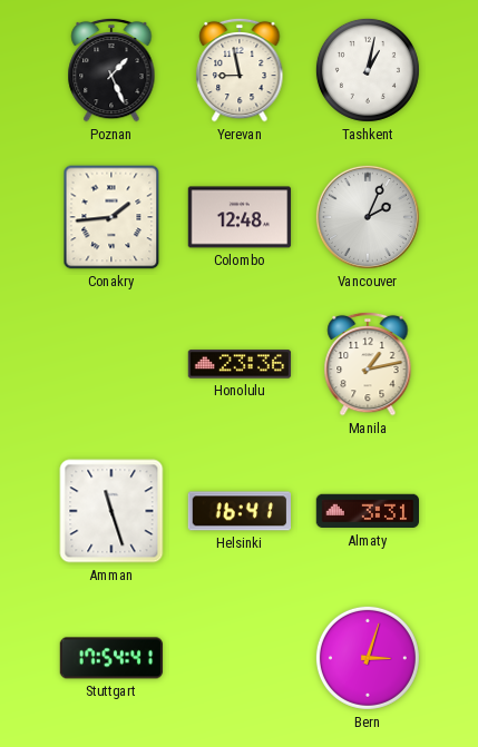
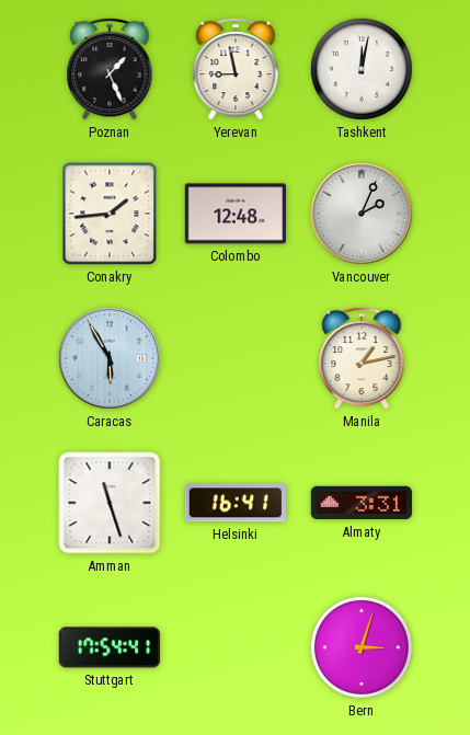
Tashkent: 1:02 -> 12:02 (362, 69)
Caracas: none -> 5:55 (110, 358)
Honolulu: 23:36 -> none (240, 364)
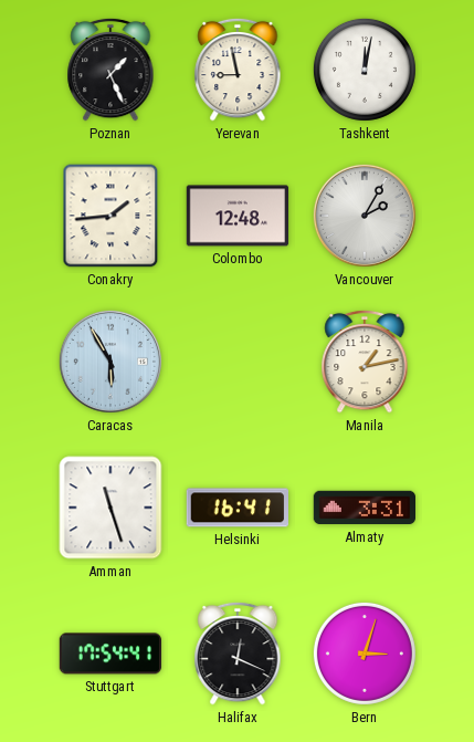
Vancouver: 2:04 -> 2:05 (365, 216)
Halifax: none -> 12:19 (238, 654)
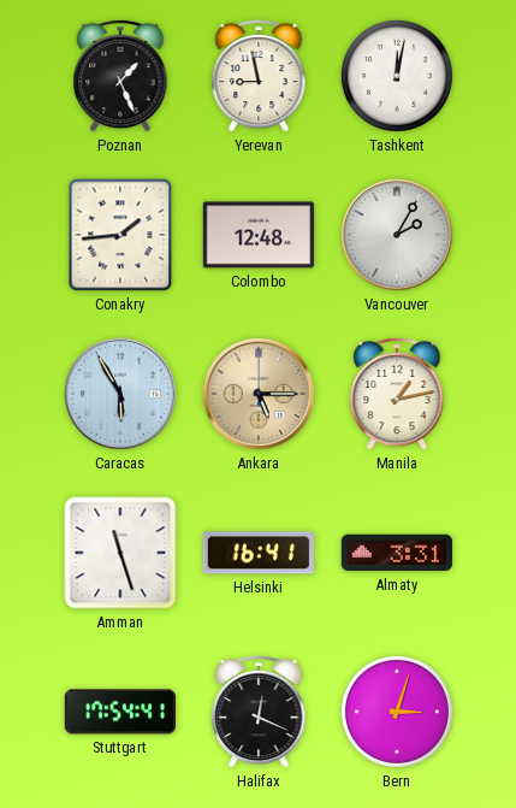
Ankara: none -> 5:15 (259, 394)
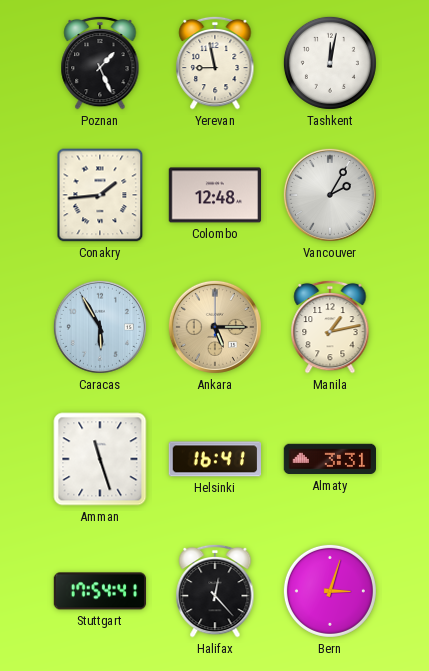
Halifax: 12:19 -> 12:23 (215, 591)
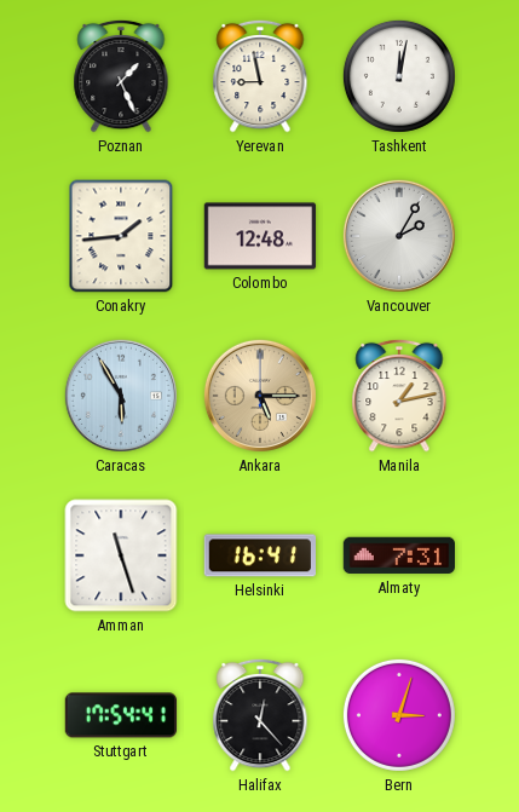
Almaty: 3:31 -> 7:31 (398, 555)
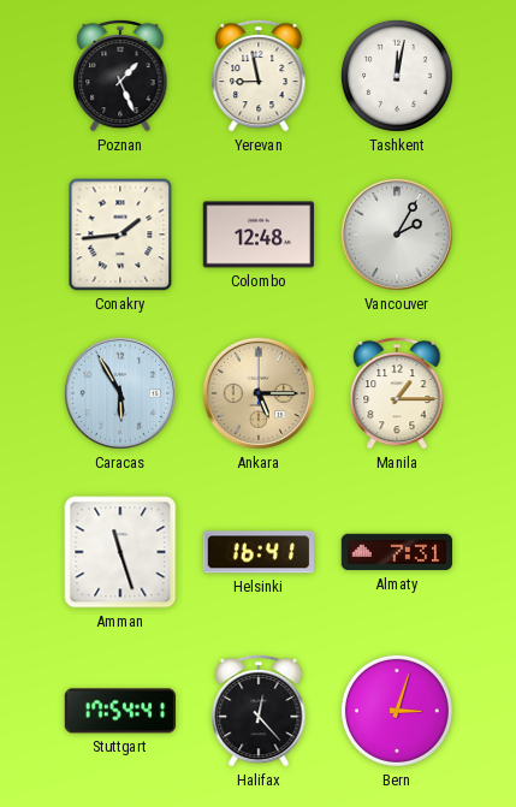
Manila: 1:13 -> 1:15 (397, 393)
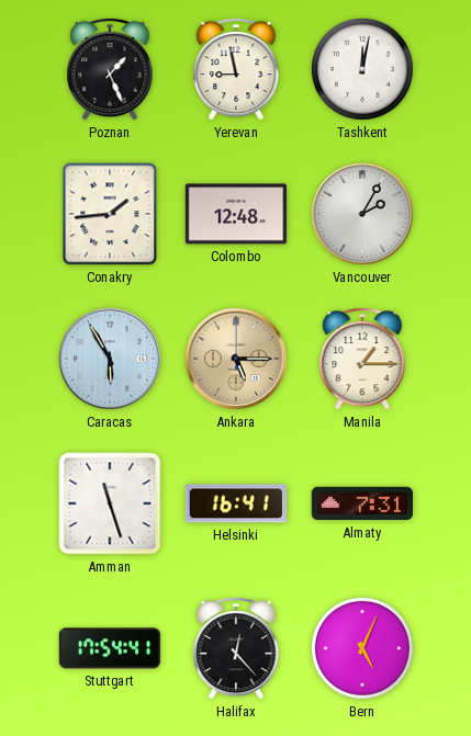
Bern: 3:03 -> 5:04 (362, 648)
